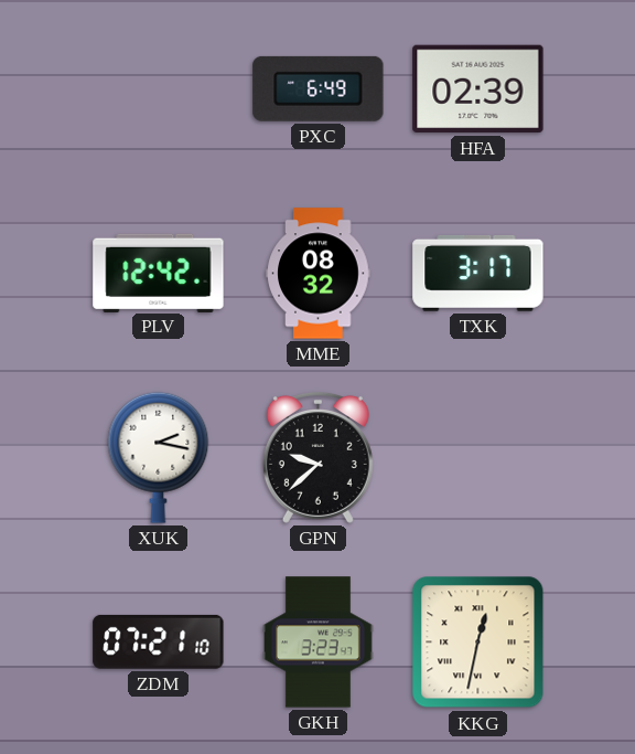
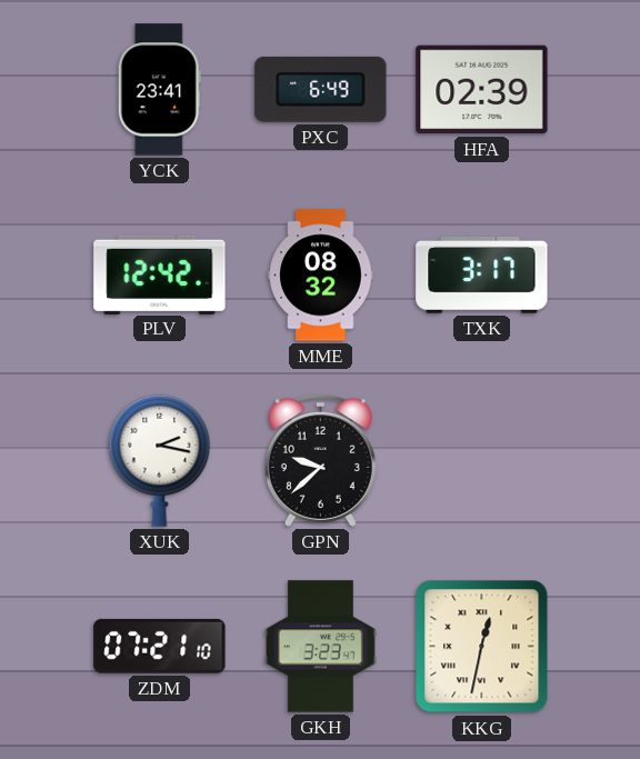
YCK: none -> 23:41 (159, 90)
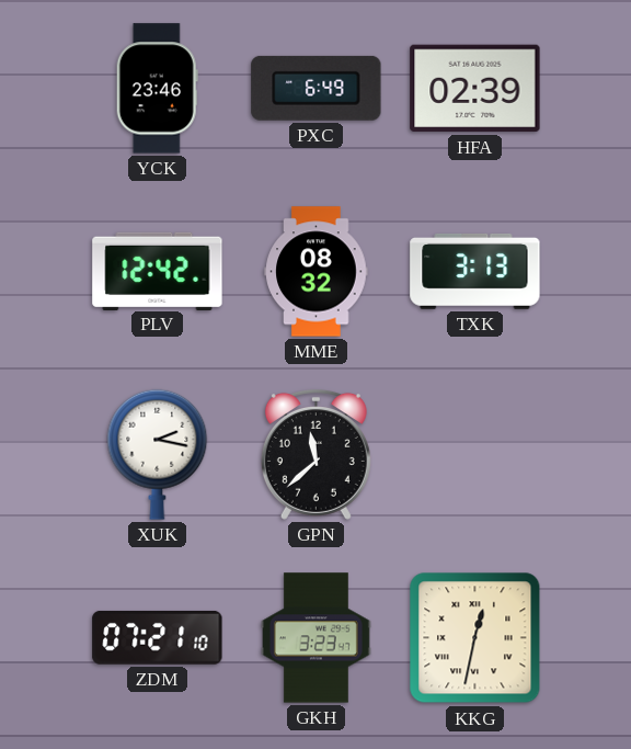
YCK: 23:41 -> 23:46 (157, 89)
TXK: 3:17 -> 3:13 (475, 271)
GPN: 9:38 -> 11:38 (315, 454)
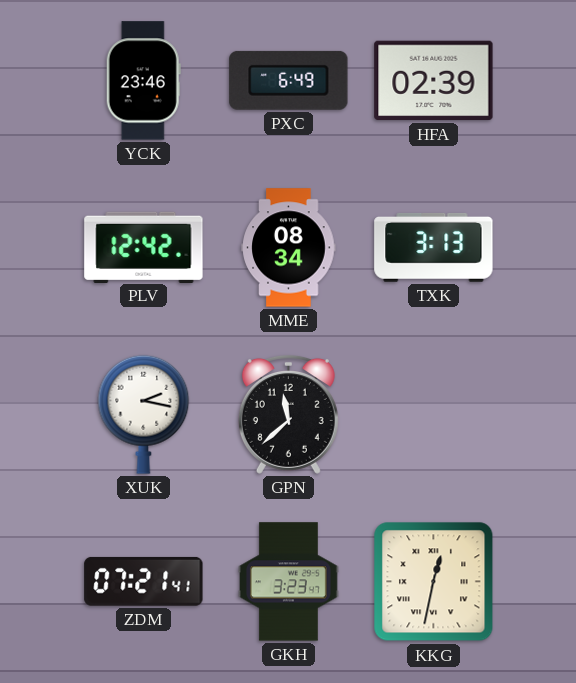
MME: 08:32 -> 08:34 (289, 248)
ZDM: 07:21:10 -> 07:21:41 (144, 581)
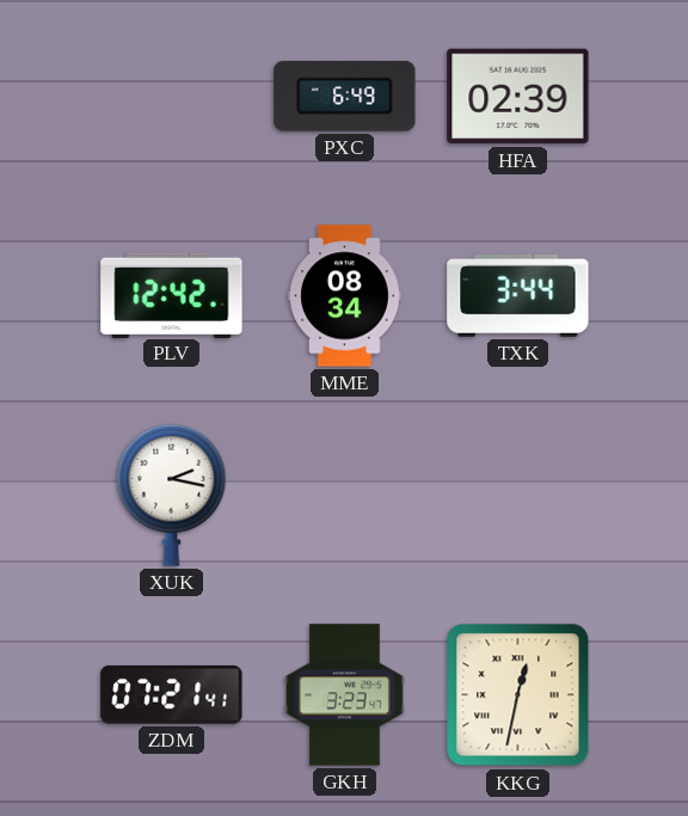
YCK: 23:46 -> none (143, 81)
TXK: 3:13 -> 3:44 (518, 295)
GPN: 11:38 -> none (288, 414)
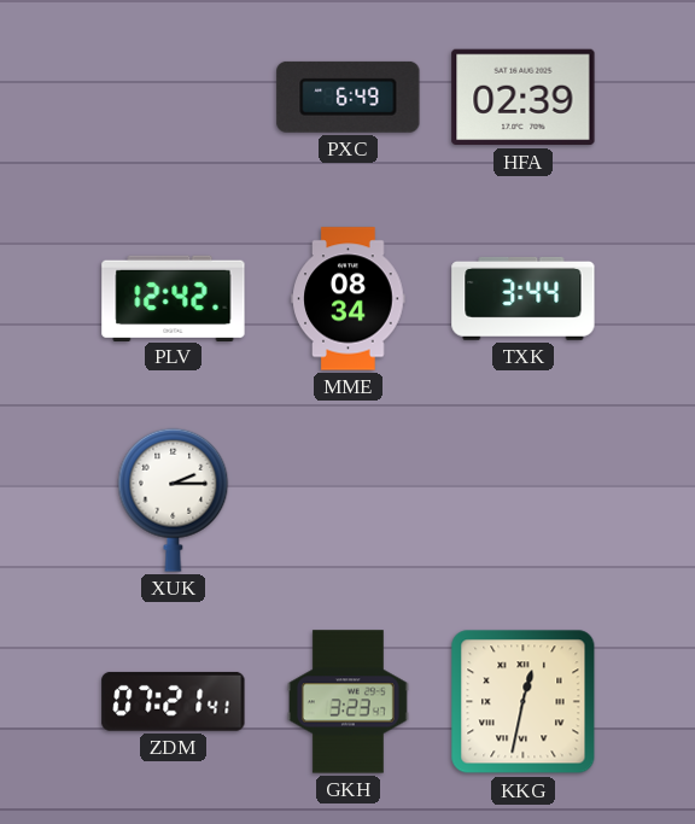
XUK: 2:17 -> 2:15 (174, 499)
